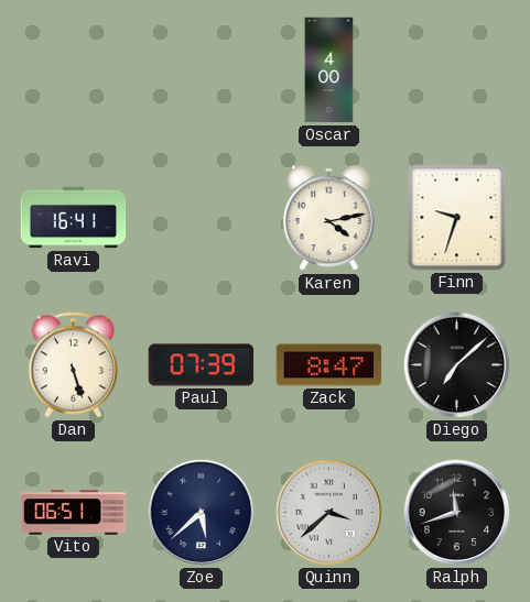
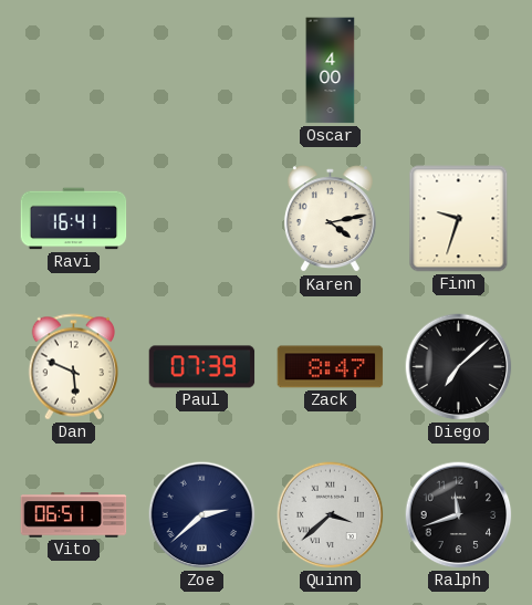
Dan: 5:27 -> 5:49 (74, 367)
Zoe: 5:38 -> 2:38 (202, 515)
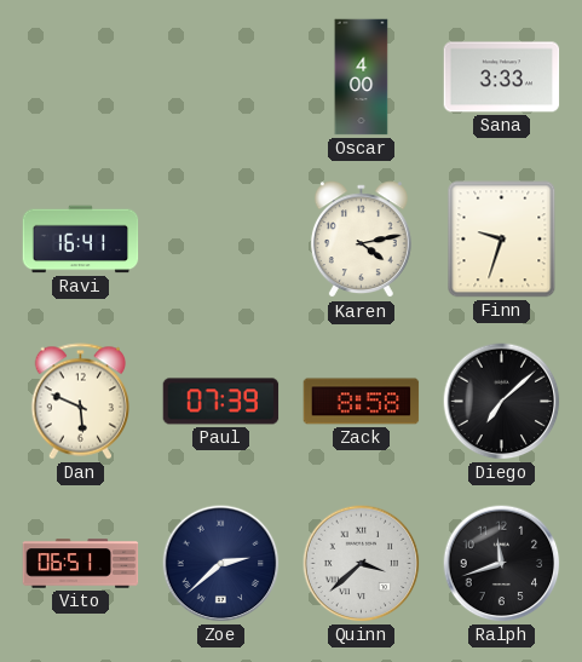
Sana: none -> 3:33 (502, 77)
Zack: 8:47 -> 8:58 (362, 402)
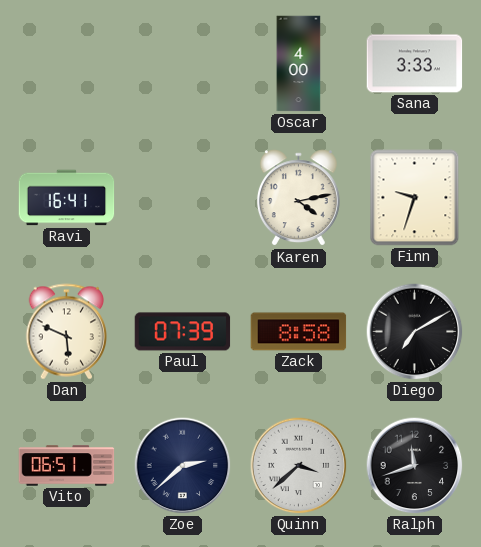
Diego: 7:08 -> 7:10 (415, 332)
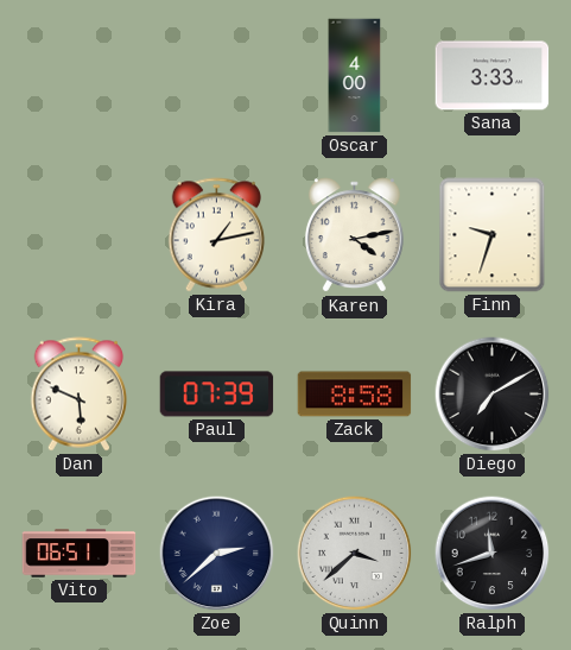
Ravi: 16:41 -> none (67, 198)
Kira: none -> 1:13 (217, 235)
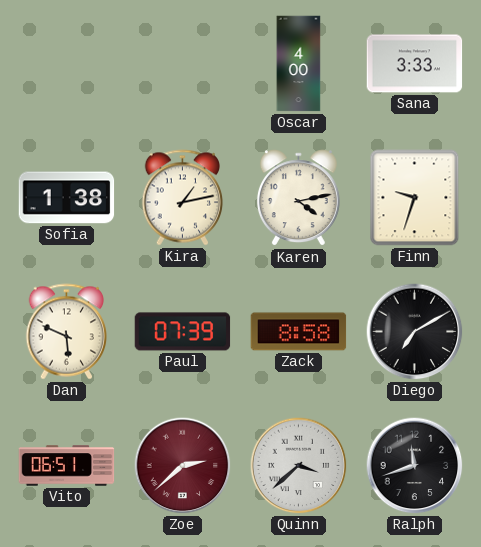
Sofia: none -> 1:38 (67, 198)
Zoe dial: navy -> burgundy (183, 466)
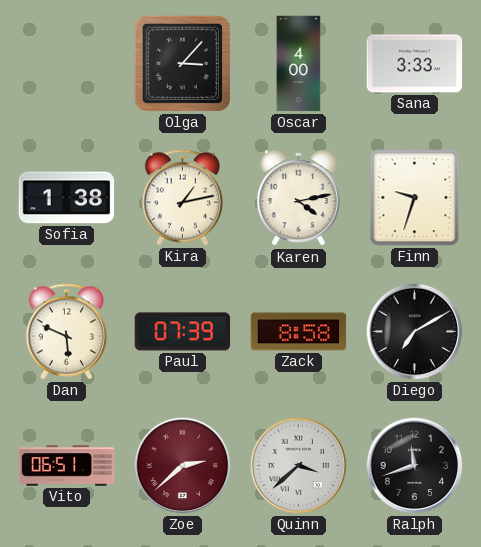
Olga: none -> 3:07 (182, 63)
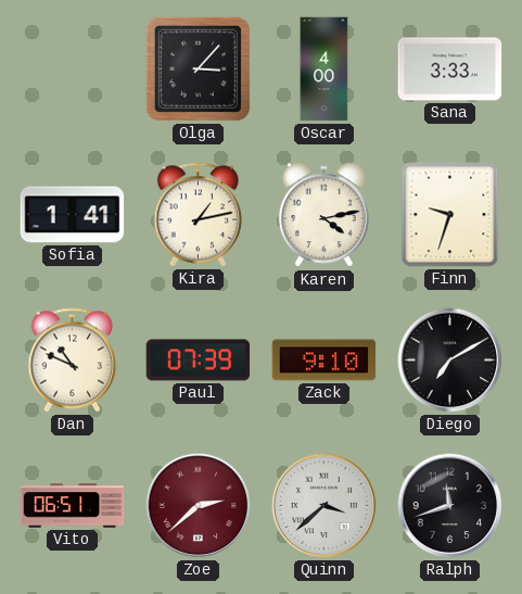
Sofia: 1:38 -> 1:41 (73, 215)
Dan: 5:49 -> 10:49 (73, 361)
Zack: 8:58 -> 9:10 (324, 361)
